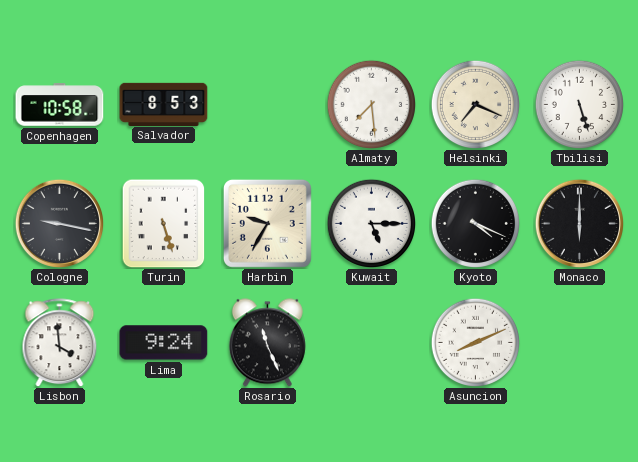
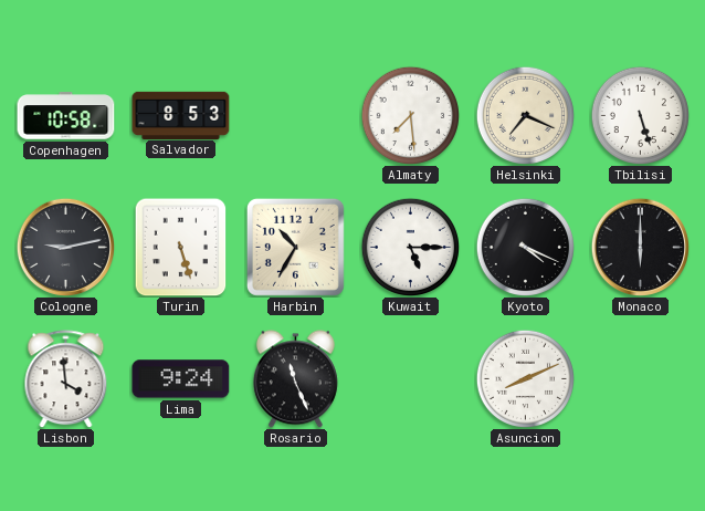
Cologne: 9:17 -> 9:13 (65, 247)
Harbin: 9:35 -> 10:35 (295, 247)
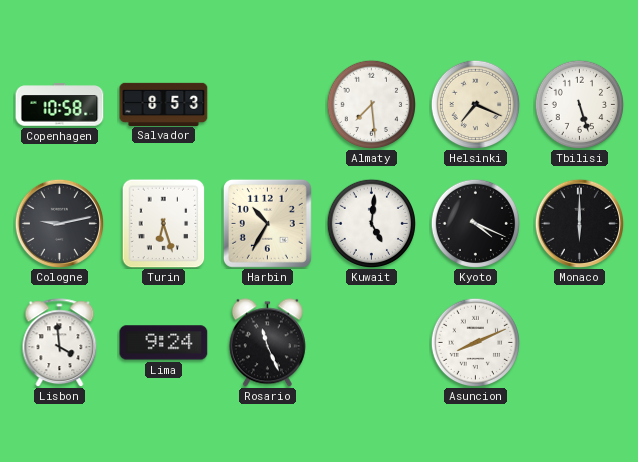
Turin: 5:27 -> 6:27 (164, 223)
Kuwait: 5:15 -> 5:01 (371, 223)
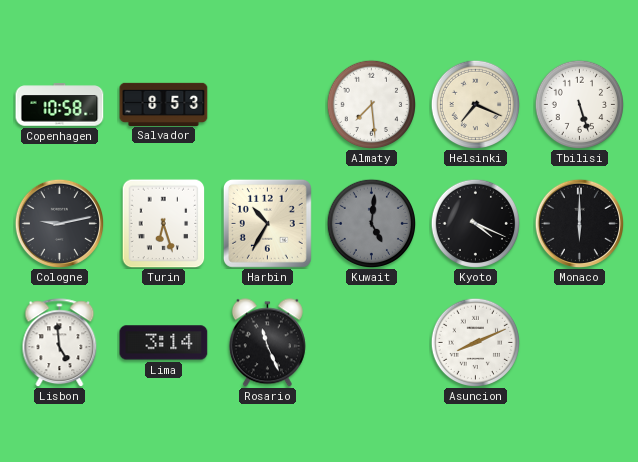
Kuwait dial: white -> grey (371, 223)
Lisbon: 3:59 -> 4:59 (60, 343)
Lima: 9:24 -> 3:14 (164, 343)
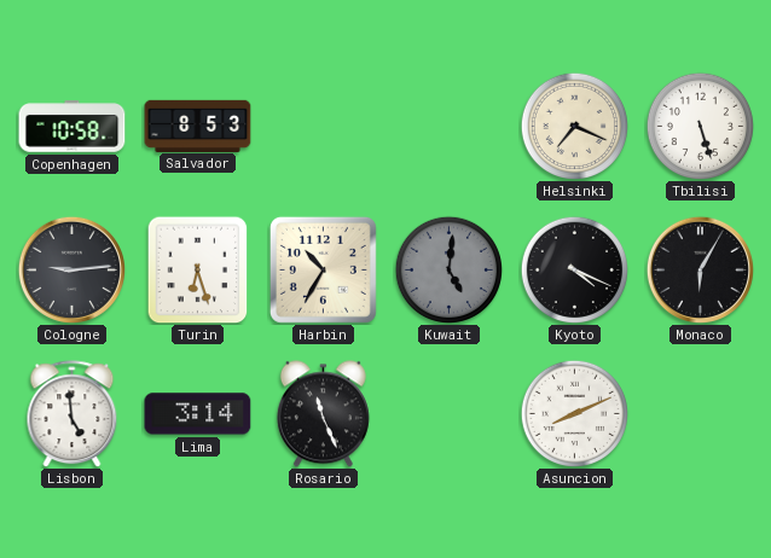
Almaty: 7:29 -> none (371, 104)
Cologne: 9:13 -> 9:14 (71, 269)
Monaco: 6:00 -> 6:05 (700, 269)
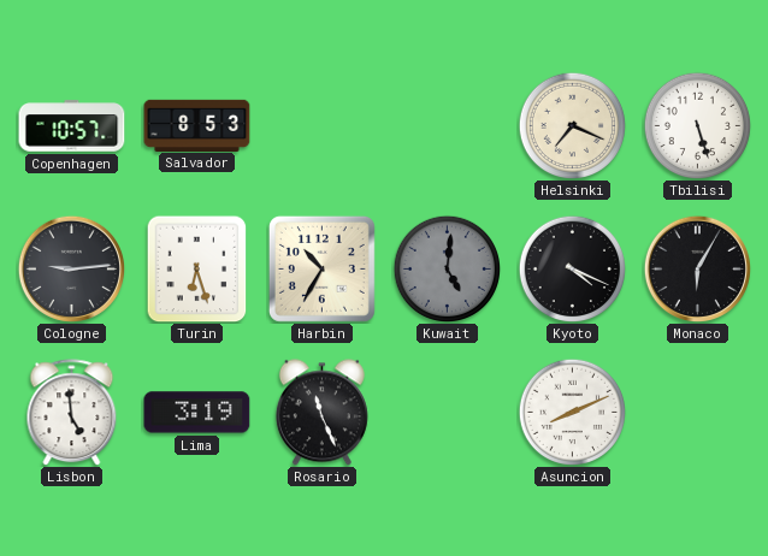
Copenhagen: 10:58 -> 10:57 (72, 126)
Lima: 3:14 -> 3:19 (197, 413)
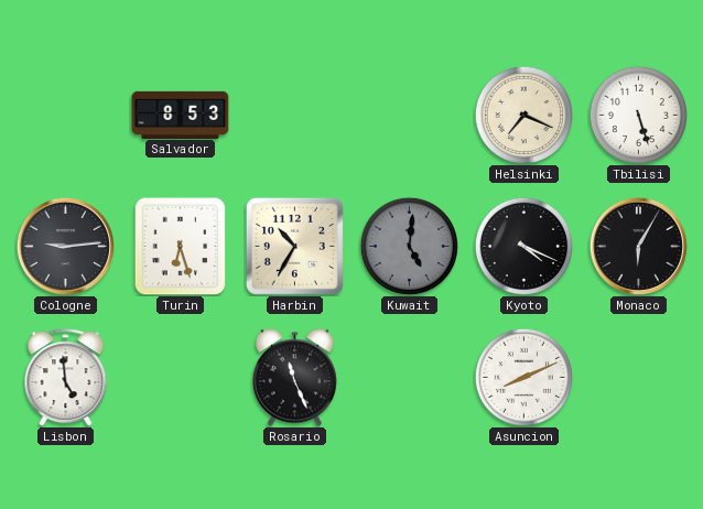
Copenhagen: 10:57 -> none (72, 126)
Lima: 3:19 -> none (197, 413)
